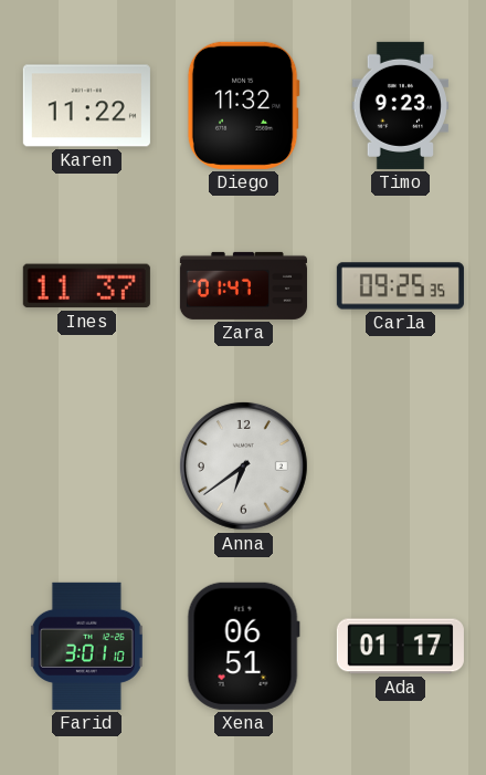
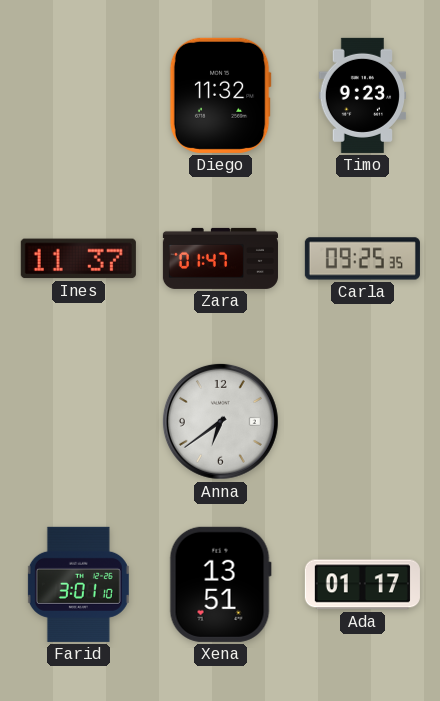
Karen: 11:22 -> none (86, 106)
Xena: 06:51 -> 13:51 (220, 584)
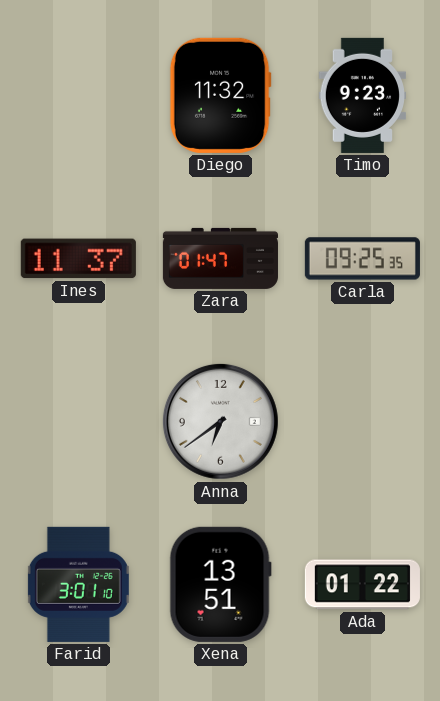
Ada: 01:17 -> 01:22 (362, 585)
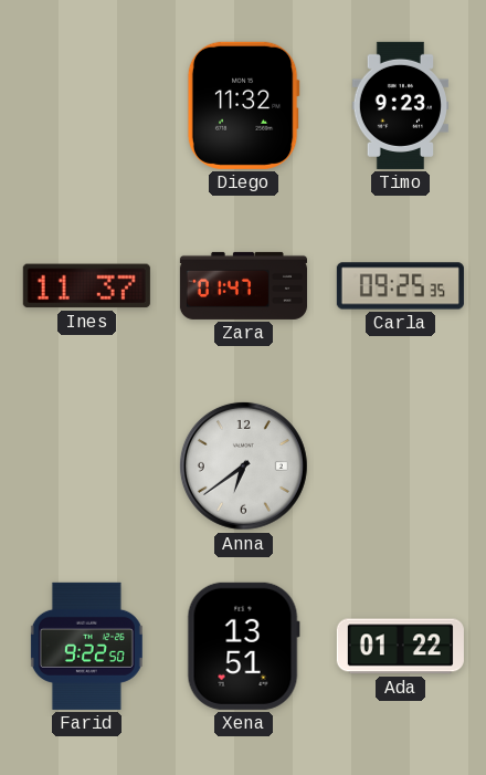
Farid: 3:01 -> 9:22 (86, 646)
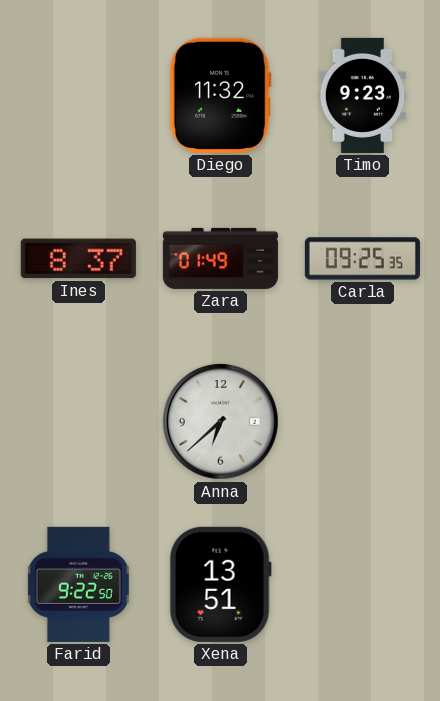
Ines: 11:37 -> 8:37 (78, 259)
Zara: 01:47 -> 01:49 (220, 258)
Anna: 6:39 -> 6:38 (220, 421)
Ada: 01:22 -> none (400, 647)
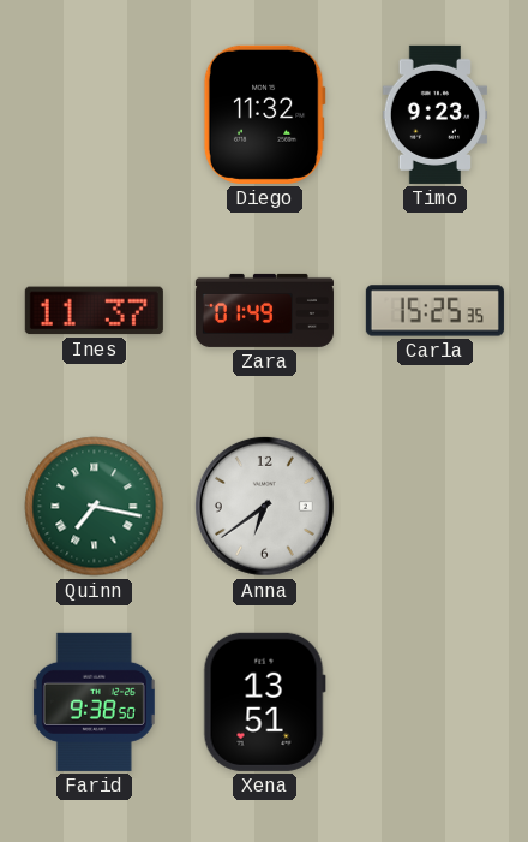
Ines: 8:37 -> 11:37 (94, 311)
Carla: 09:25 -> 15:25 (434, 311)
Quinn: none -> 7:17 (95, 507)
Anna: 6:38 -> 6:39 (264, 506)
Farid: 9:22 -> 9:38 (94, 701)
